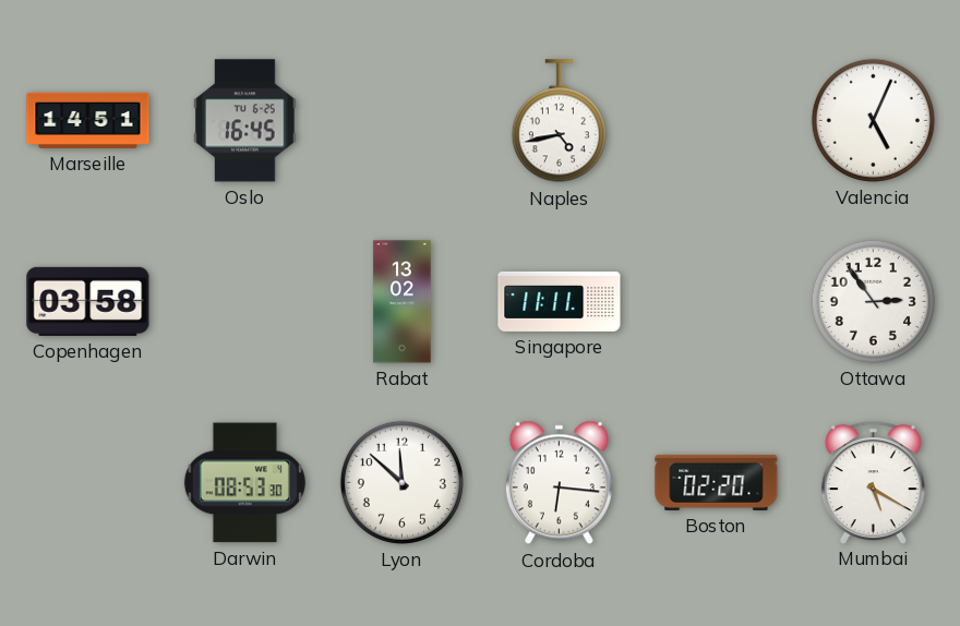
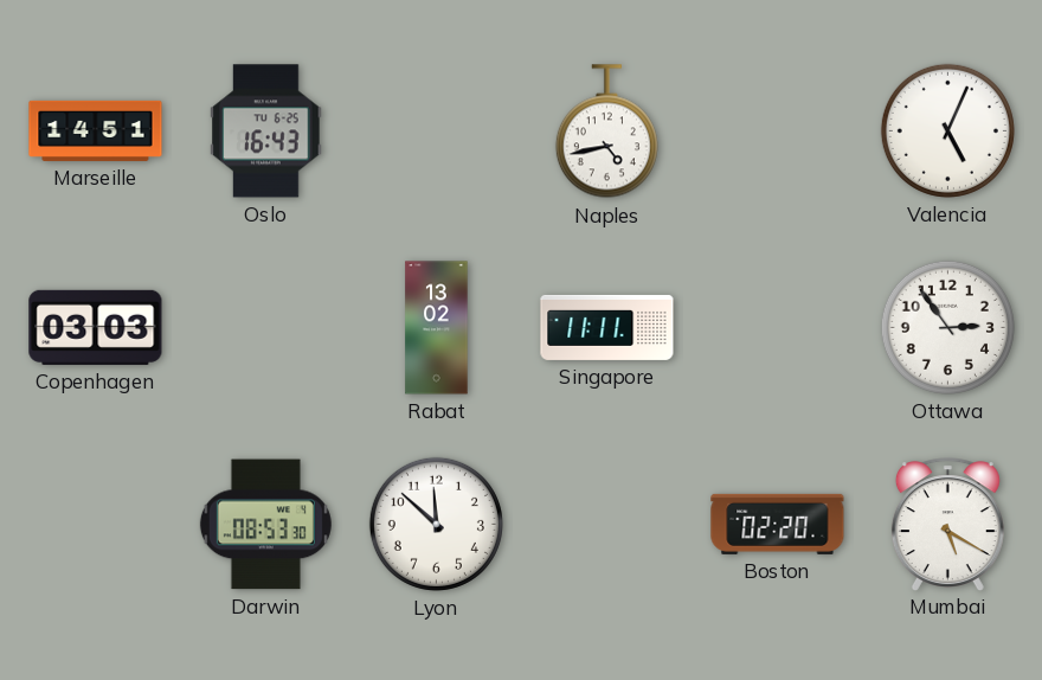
Oslo: 16:45 -> 16:43 (266, 131)
Copenhagen: 03:58 -> 03:03 (96, 327)
Cordoba: 6:16 -> none (559, 483)
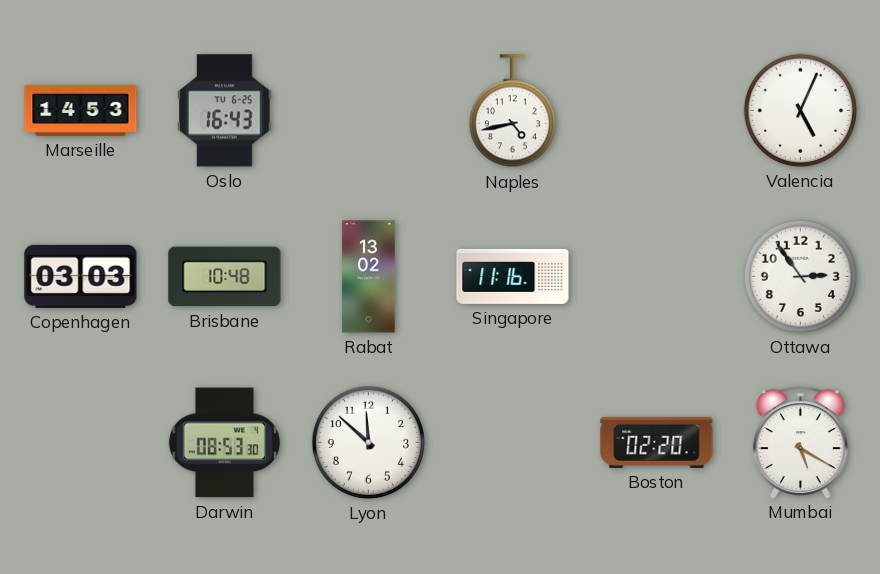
Marseille: 14:51 -> 14:53 (81, 110)
Brisbane: none -> 10:48 (225, 277)
Singapore: 11:11 -> 11:16 (513, 276)
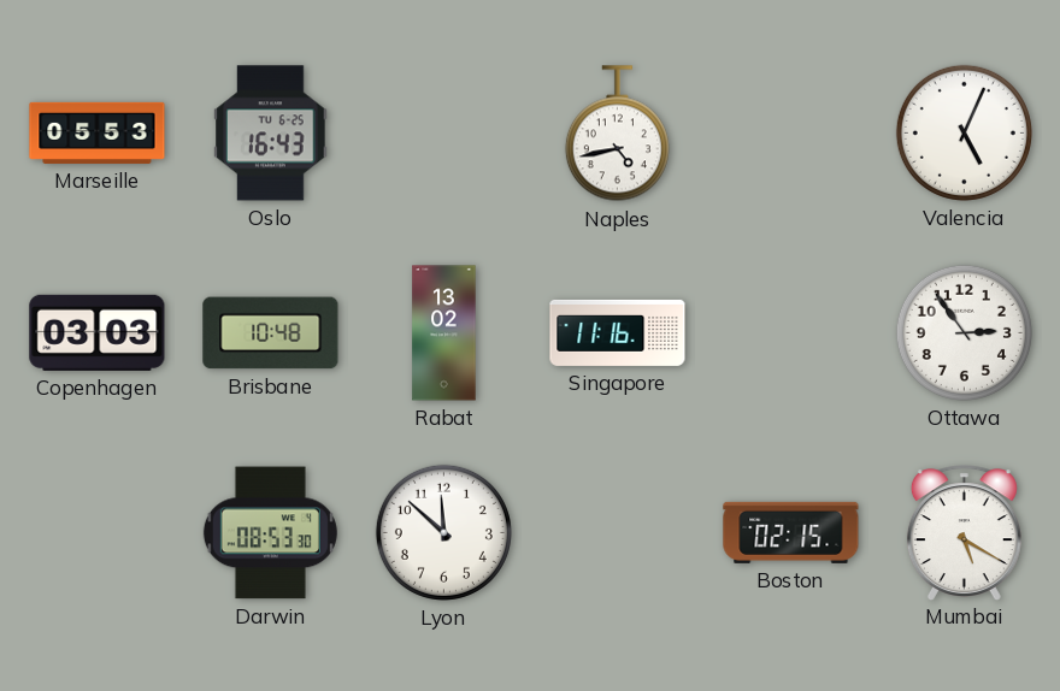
Marseille: 14:53 -> 05:53 (98, 132)
Boston: 02:20 -> 02:15 (791, 532)
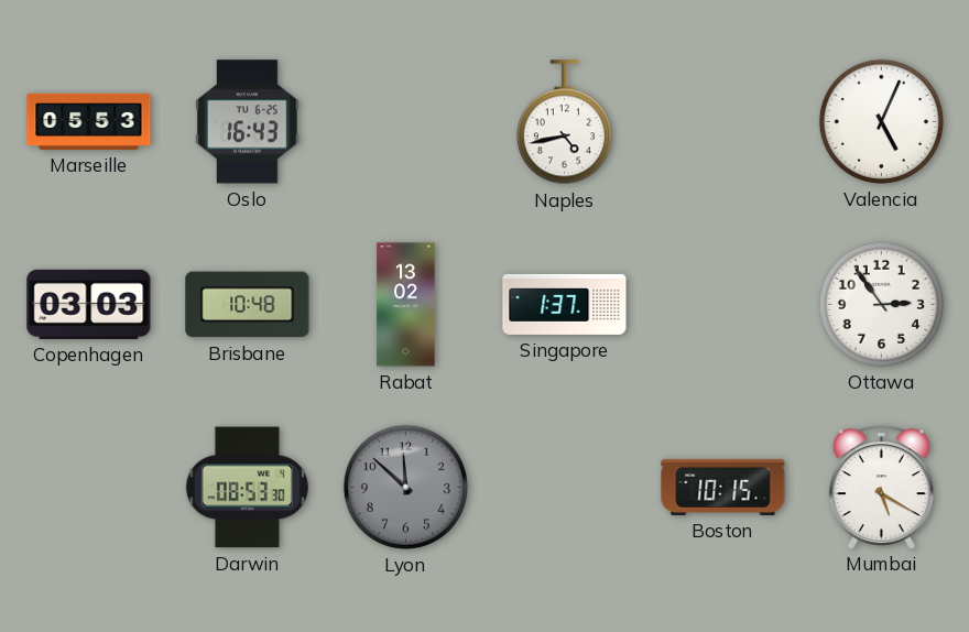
Singapore: 11:16 -> 1:37 (565, 304)
Lyon dial: white -> grey (405, 487)
Boston: 02:15 -> 10:15 (723, 487)
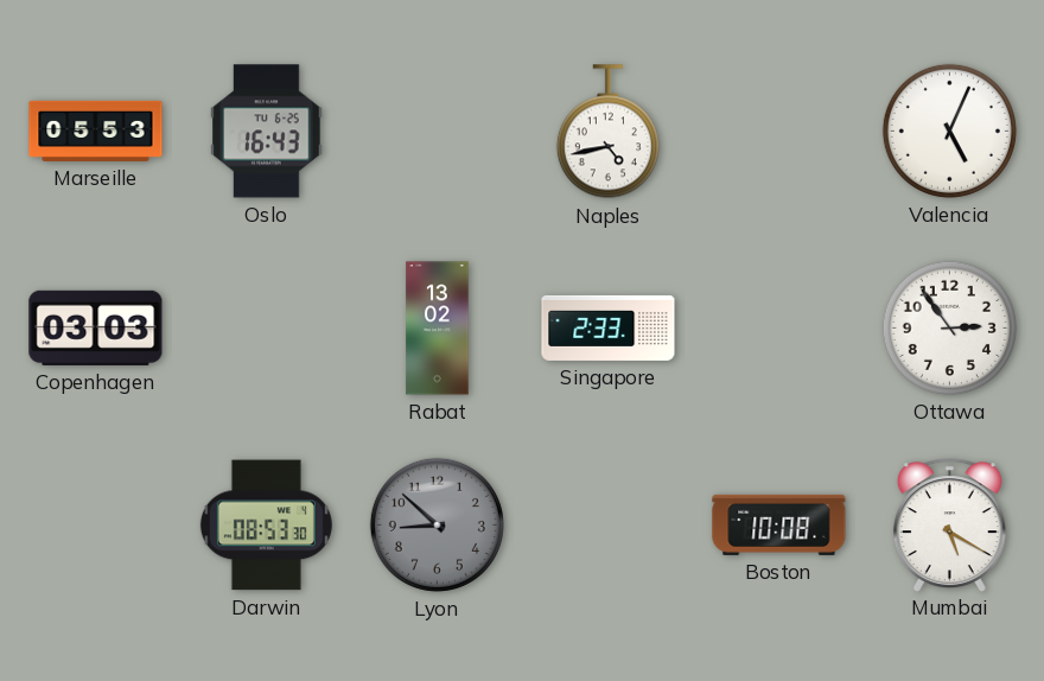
Brisbane: 10:48 -> none (248, 305)
Singapore: 1:37 -> 2:33 (609, 327)
Lyon: 11:52 -> 8:52 (437, 524)
Boston: 10:15 -> 10:08 (779, 524)
